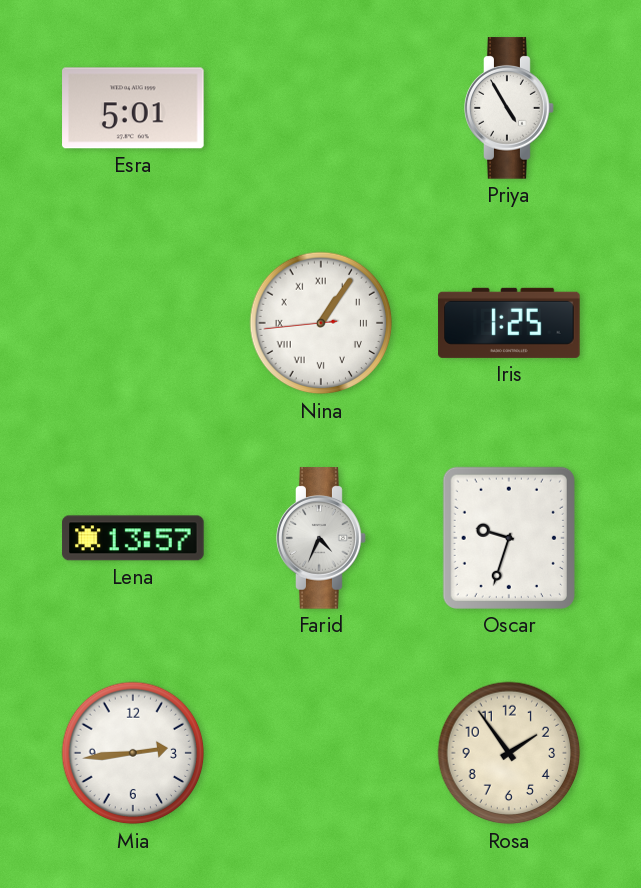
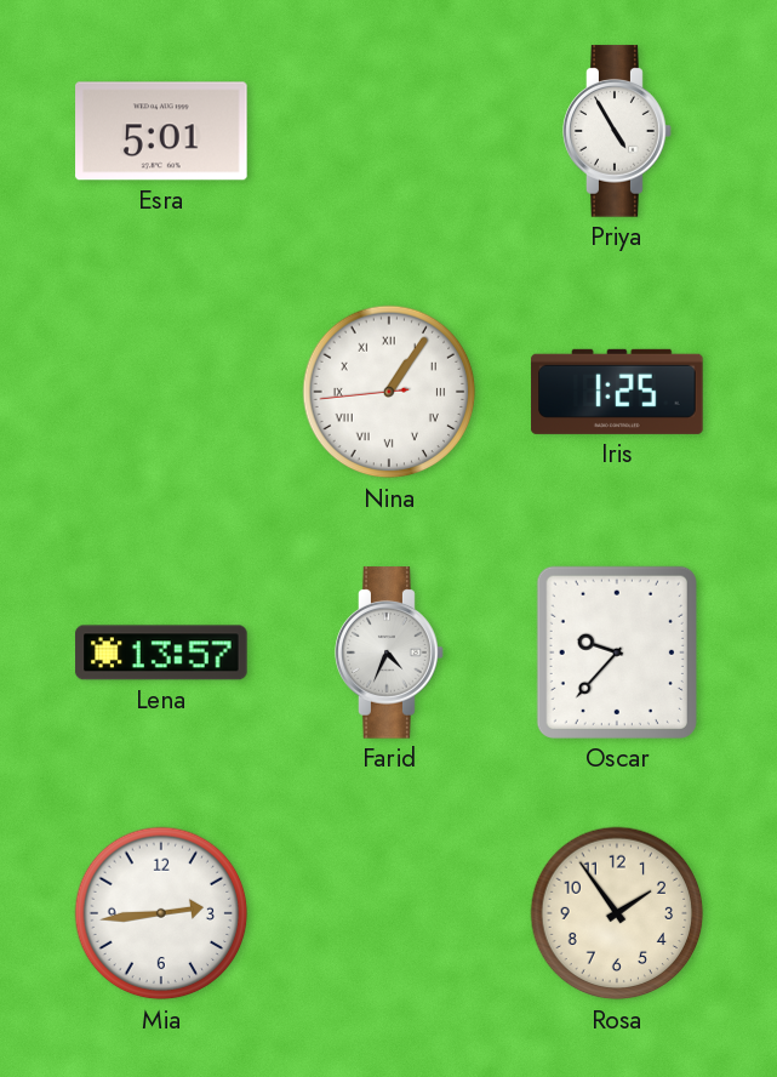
Oscar: 9:33 -> 9:37 (617, 653)
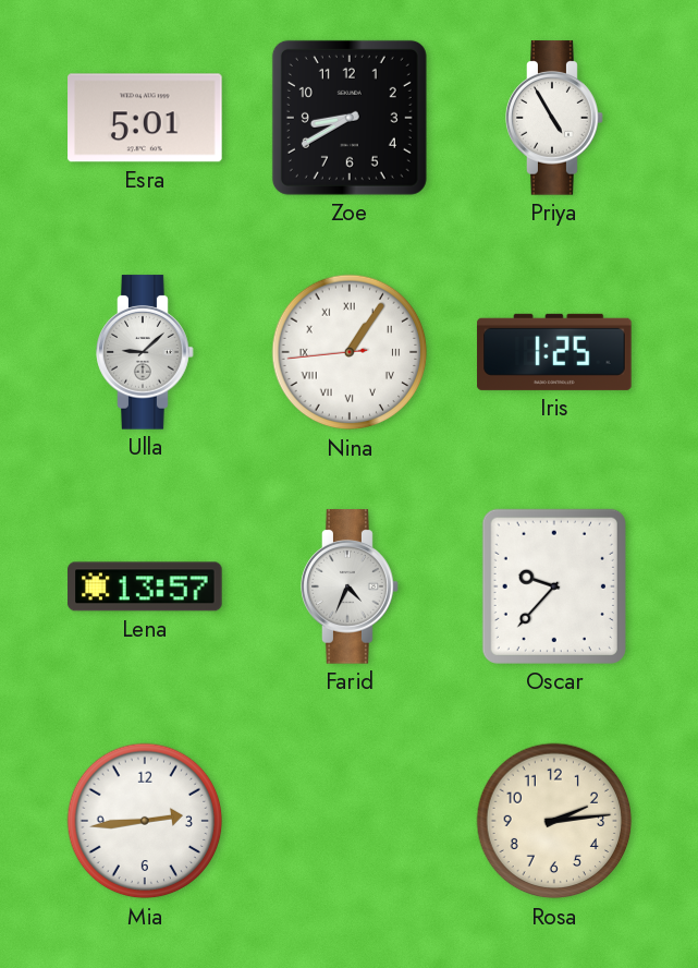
Zoe: none -> 8:40 (350, 118)
Ulla: none -> 9:08 (145, 352)
Rosa: 1:54 -> 2:14 (554, 821)
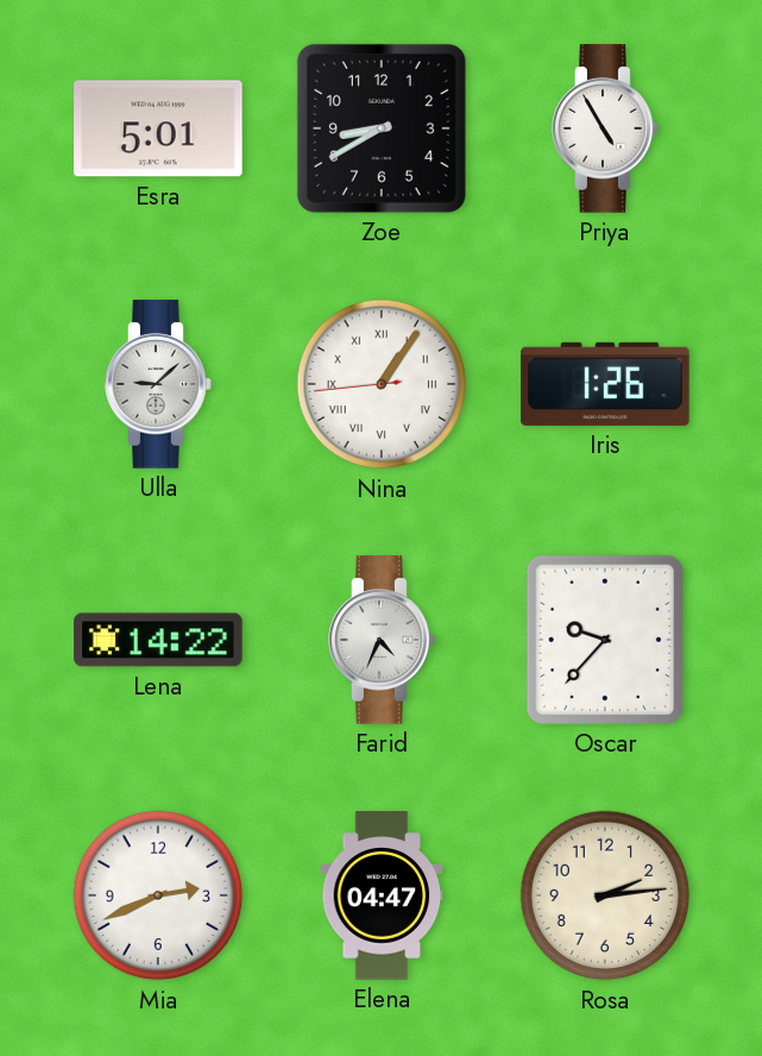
Iris: 1:25 -> 1:26 (605, 384)
Lena: 13:57 -> 14:22 (158, 640)
Mia: 2:44 -> 2:41 (158, 895)
Elena: none -> 04:47 (382, 895)
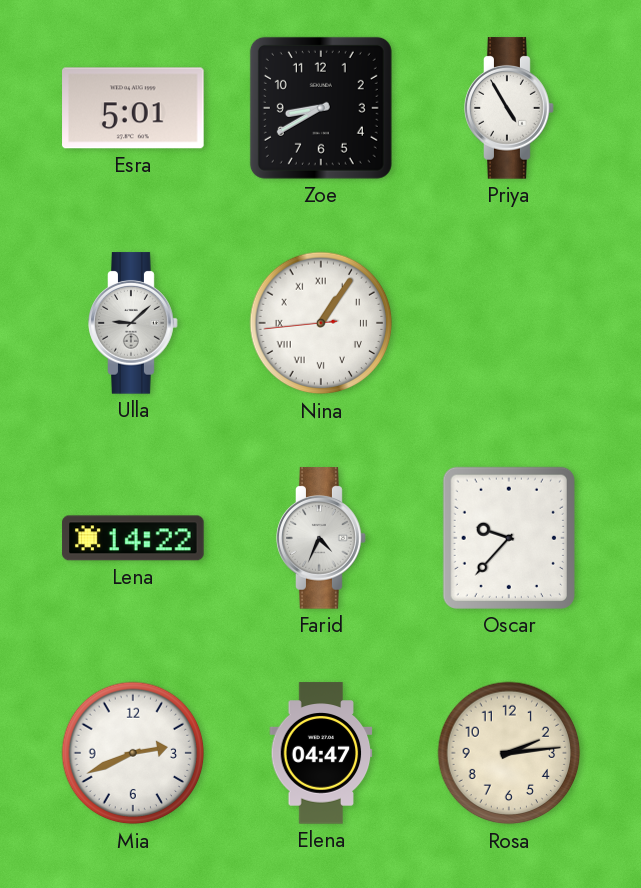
Iris: 1:26 -> none (605, 384)
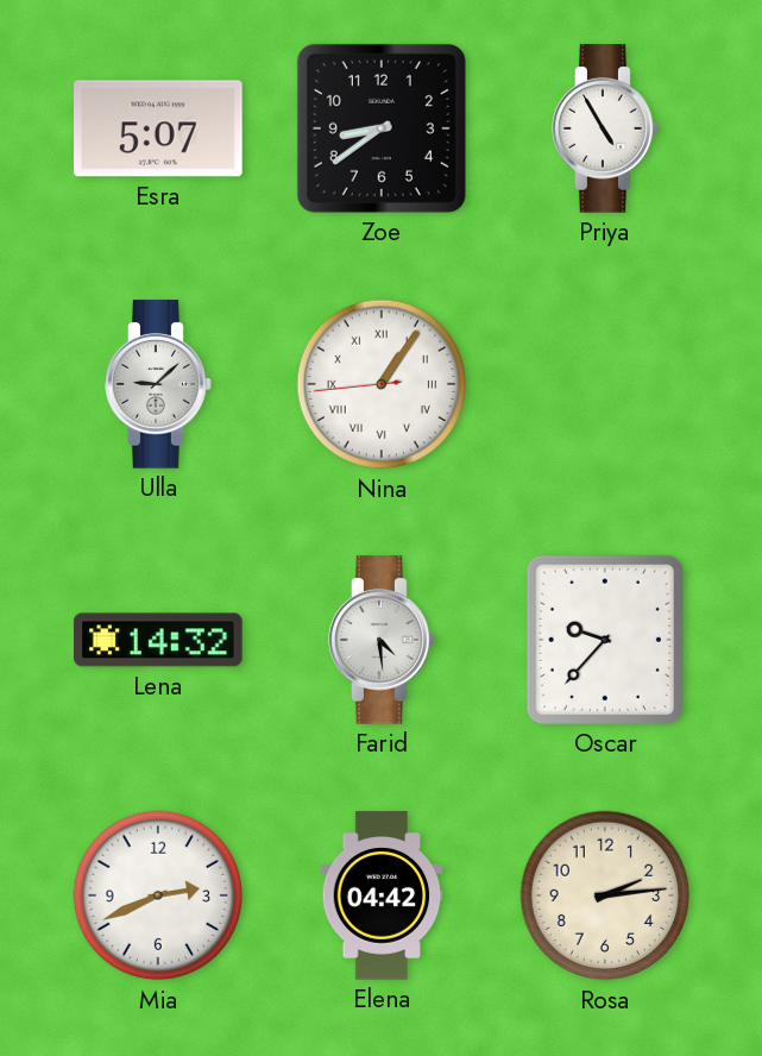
Esra: 5:01 -> 5:07 (158, 128)
Zoe: 8:40 -> 8:39 (382, 128)
Lena: 14:22 -> 14:32 (158, 640)
Farid: 4:34 -> 4:29 (382, 640)
Elena: 04:47 -> 04:42 (382, 895)
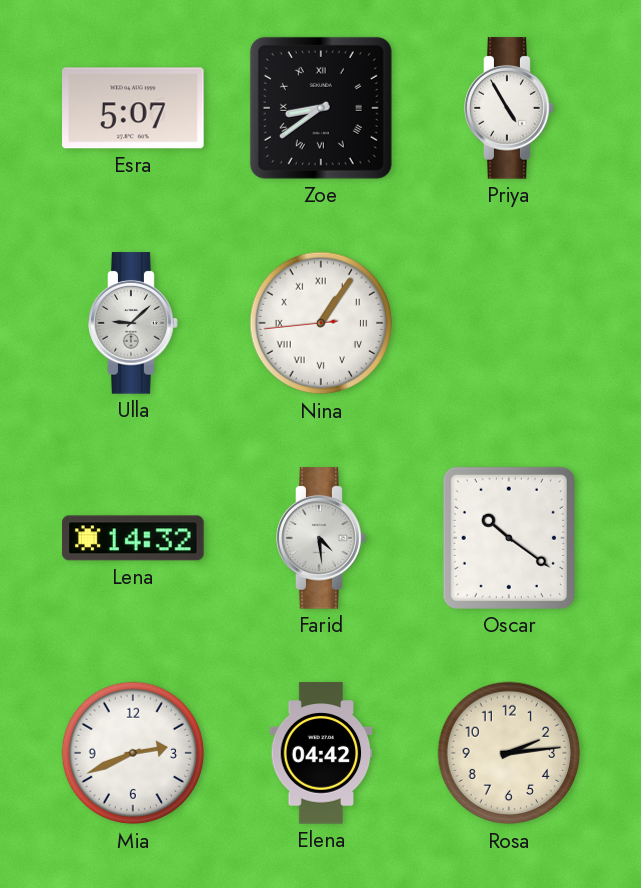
Zoe numerals: Arabic -> Roman (321, 108)
Oscar: 9:37 -> 10:21 (509, 538)
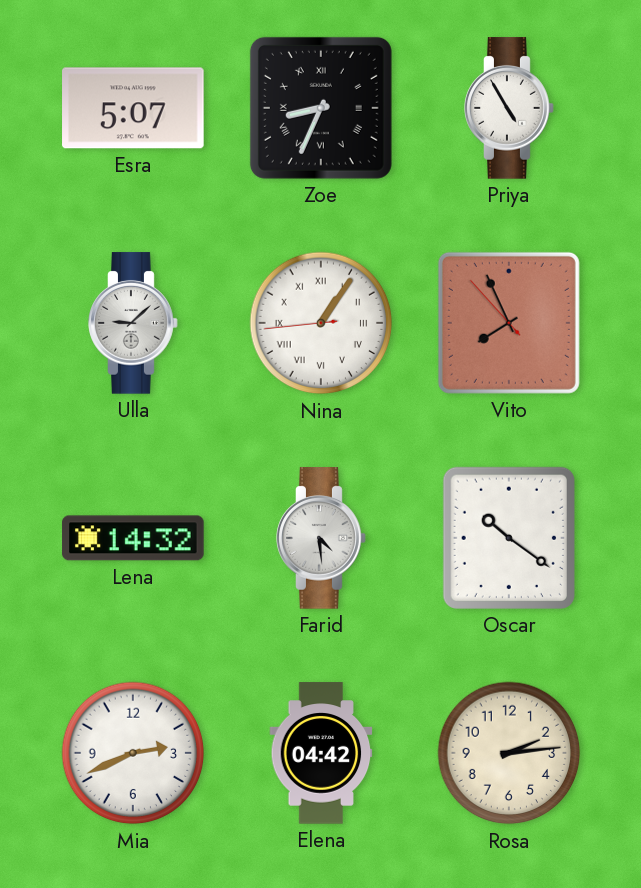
Zoe: 8:39 -> 8:34 (321, 108)
Vito: none -> 7:55 (509, 323)
